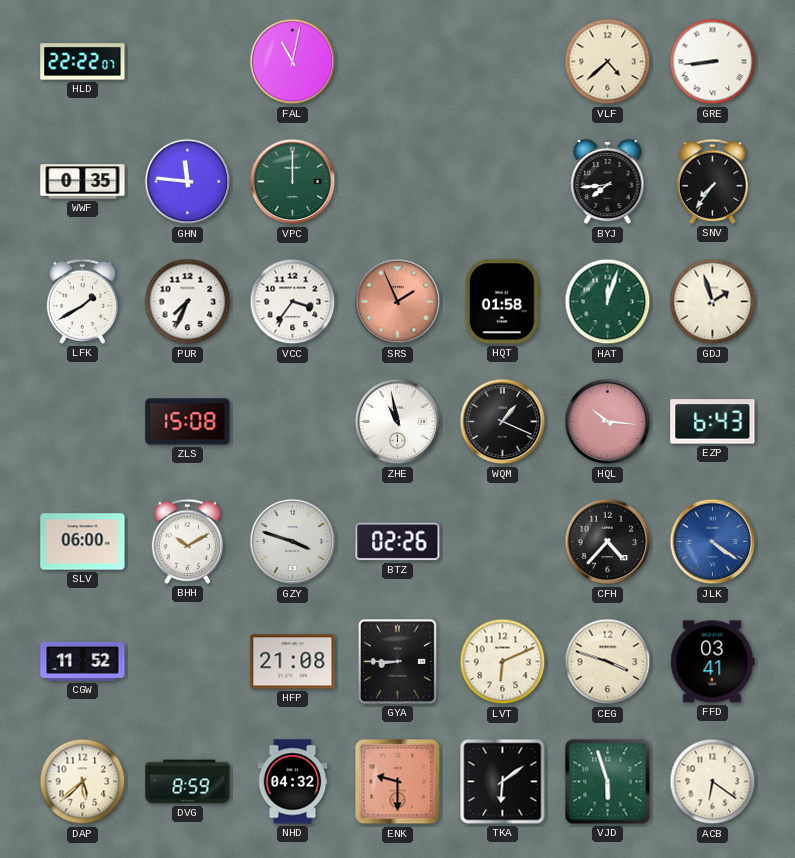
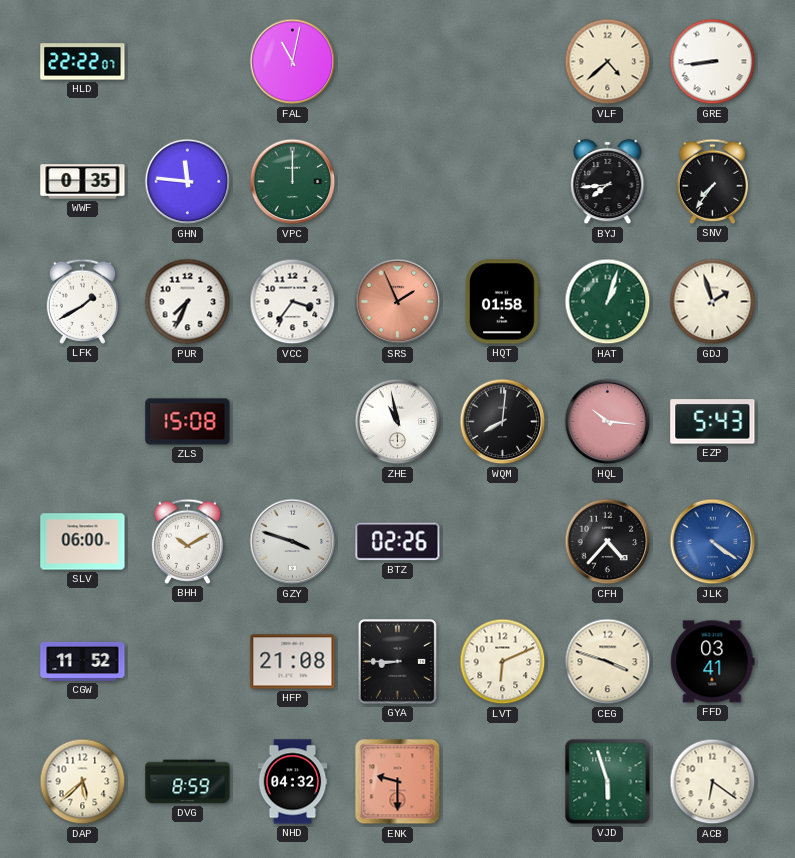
HAT: 12:03 -> 1:03 (608, 302)
WQM: 1:19 -> 8:01 (503, 422)
EZP: 6:43 -> 5:43 (713, 422)
TKA: 6:09 -> none (503, 782)
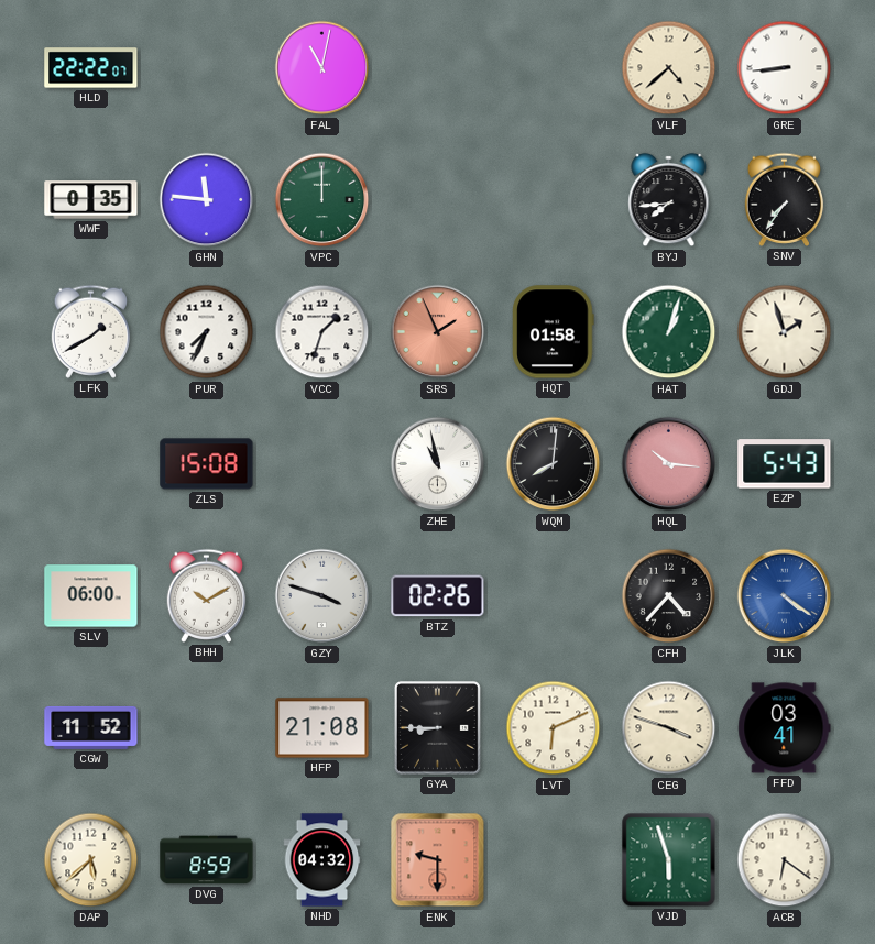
VCC: 3:36 -> 1:33 (322, 332)
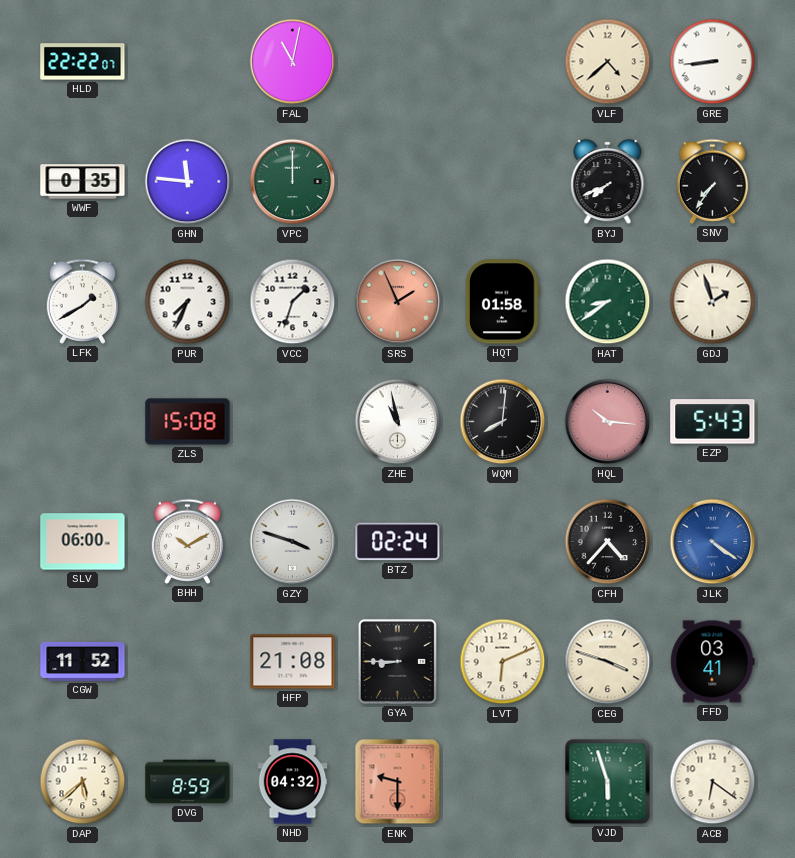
BYJ: 7:44 -> 7:41 (608, 182)
HAT: 1:03 -> 8:39 (608, 302)
BTZ: 02:26 -> 02:24 (398, 542)
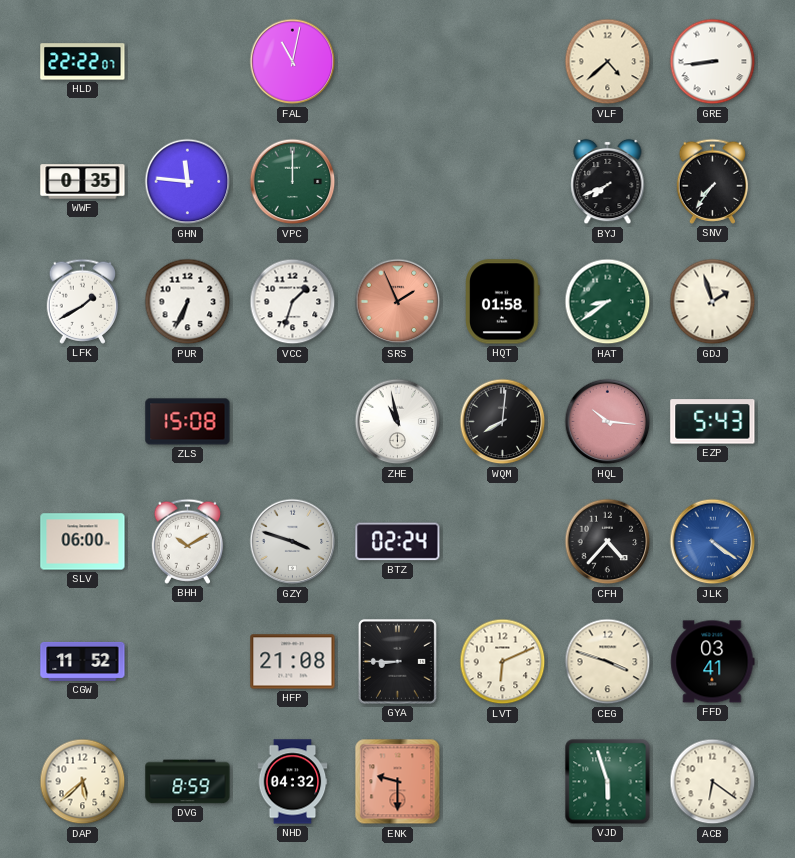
PUR: 7:34 -> 6:34 (188, 302)
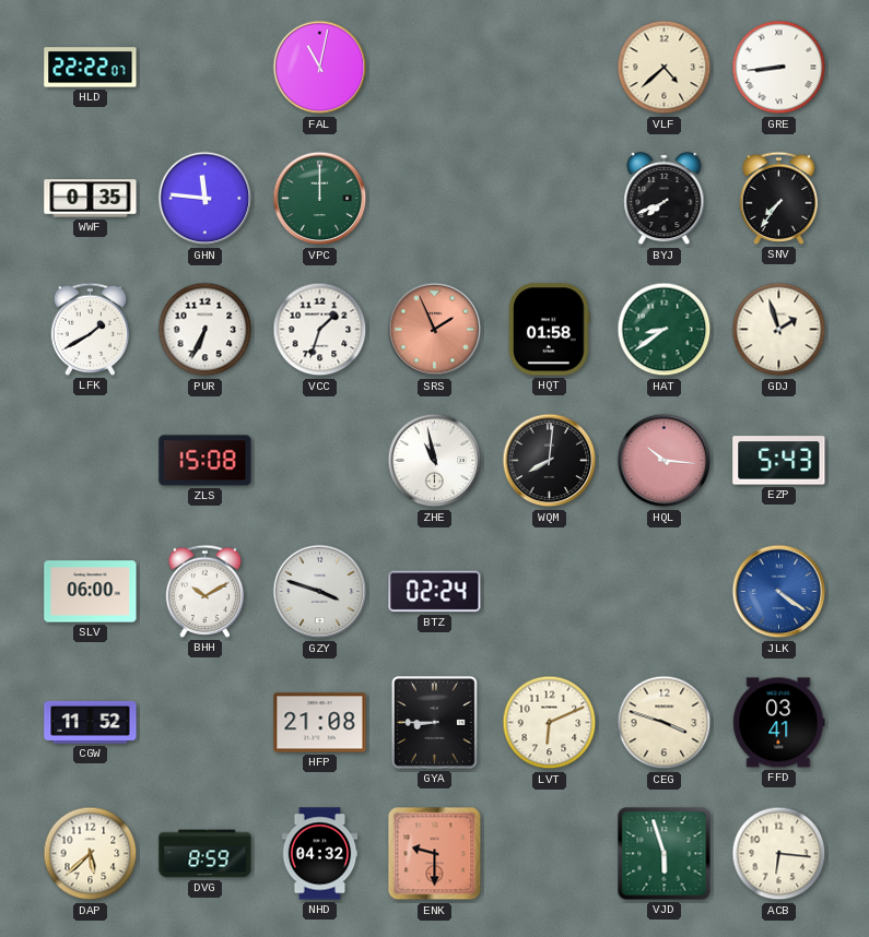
CFH: 4:37 -> none (608, 542)
ACB: 6:21 -> 6:16 (779, 854)
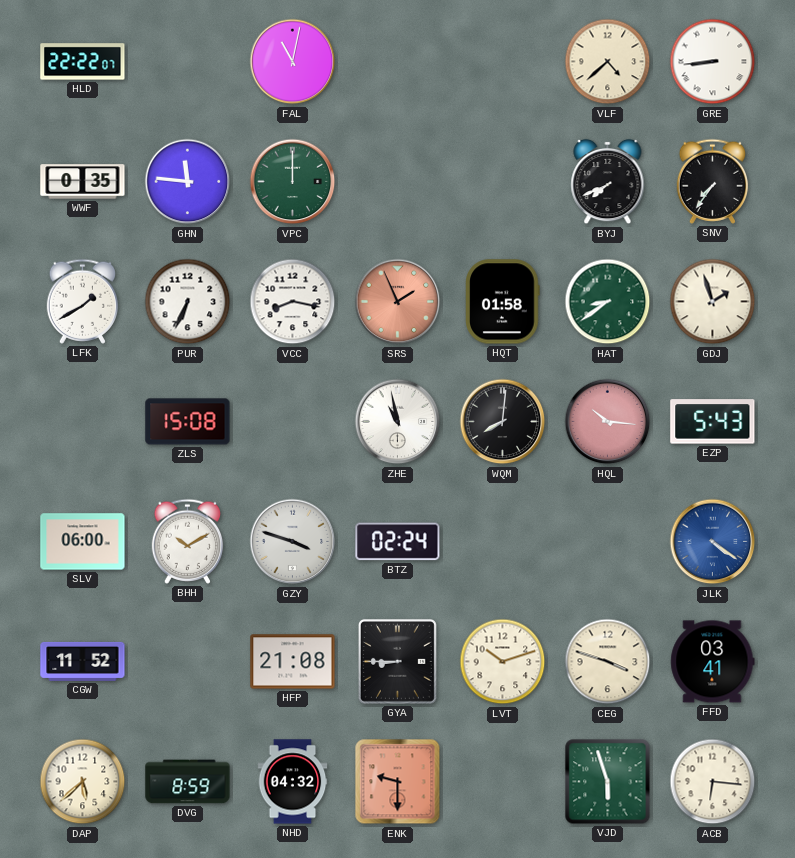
VCC: 1:33 -> 8:17 (293, 302)
LVT: 6:11 -> 10:12 (503, 662)
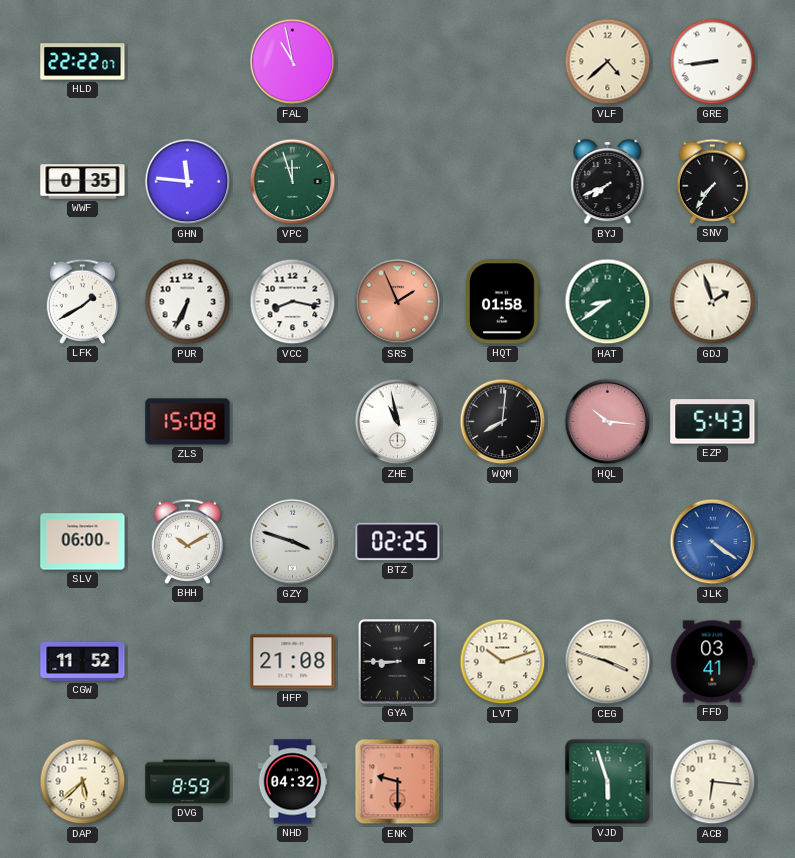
FAL: 11:02 -> 10:58 (293, 62)
VPC: 12:00 -> 11:57 (293, 182)
BTZ: 02:24 -> 02:25 (398, 542)
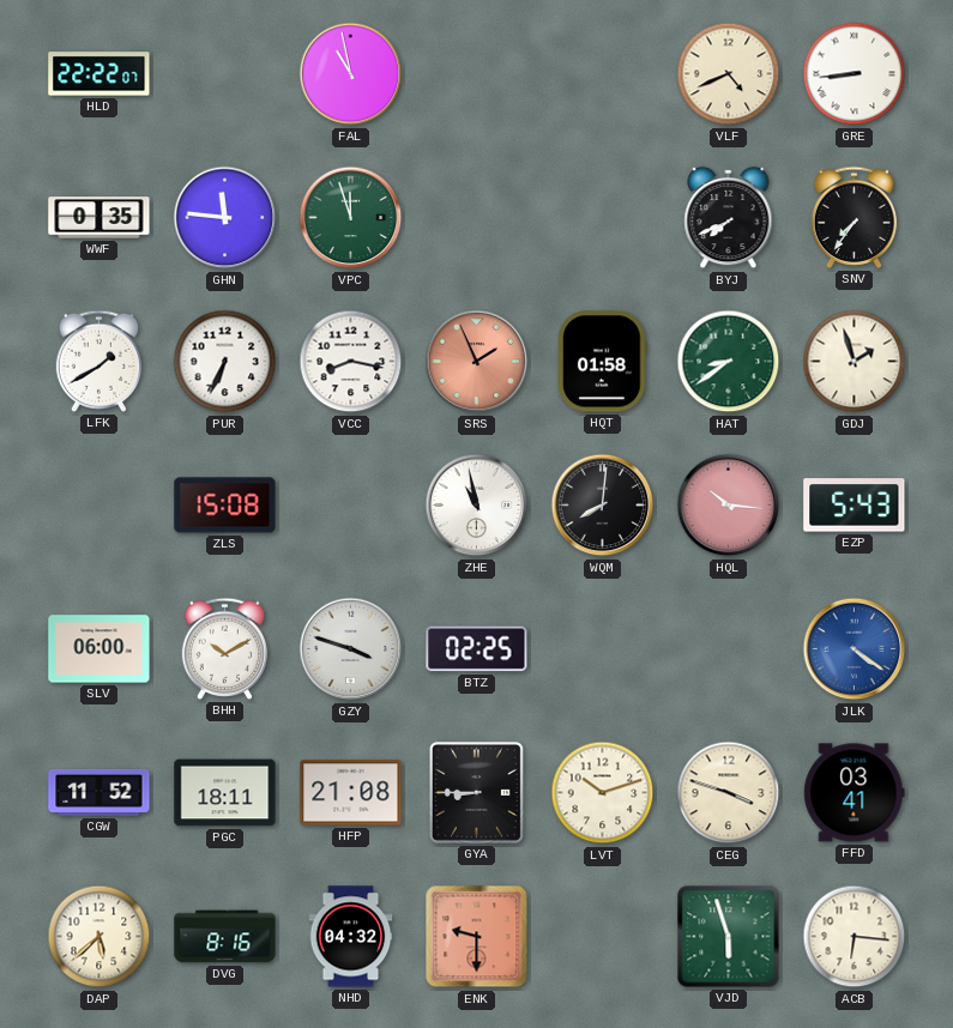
VLF: 4:38 -> 4:41 (729, 74)
PGC: none -> 18:11 (225, 793)
DVG: 8:59 -> 8:16 (225, 937)
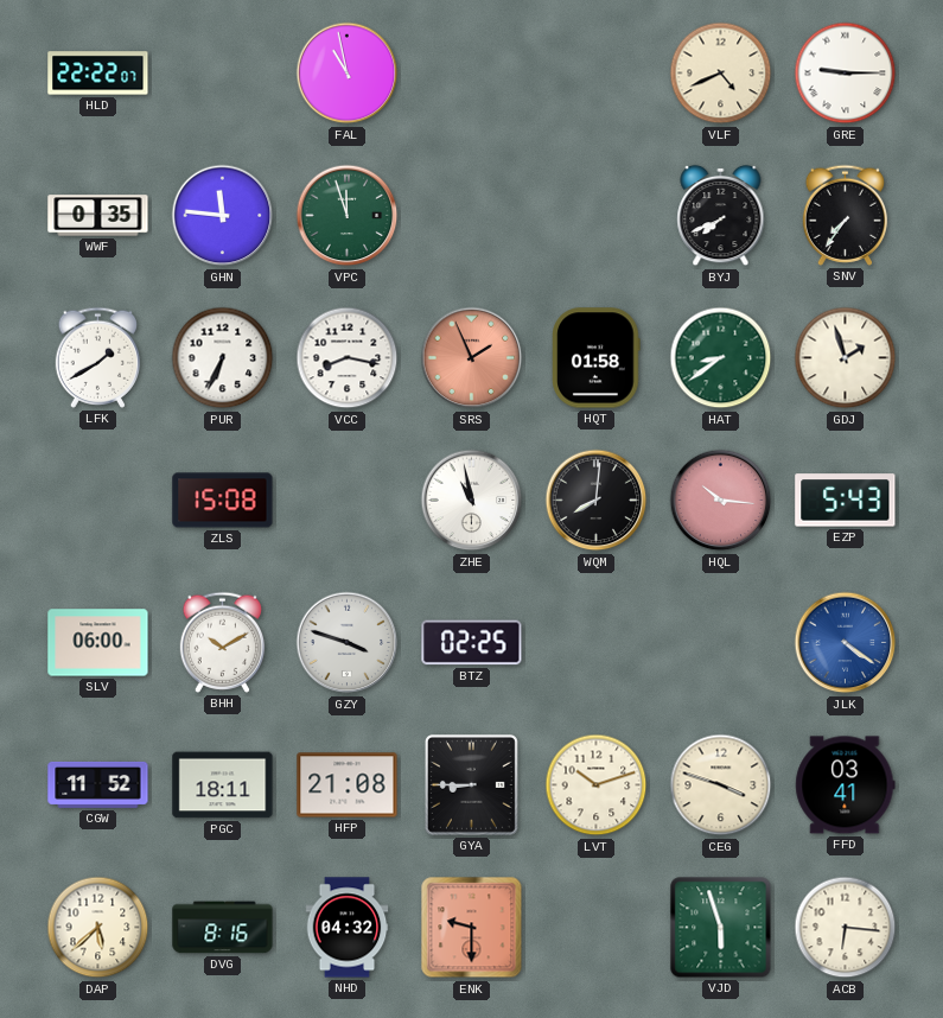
GRE: 8:44 -> 9:15 (846, 74)
